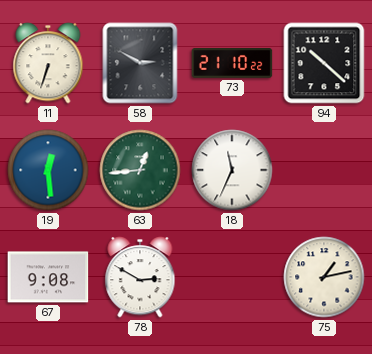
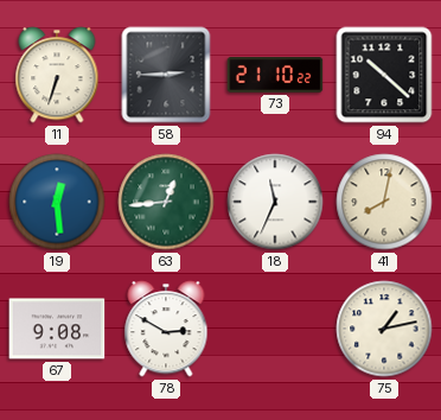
58: 2:50 -> 2:45 (166, 75)
41: none -> 8:02 (384, 202)
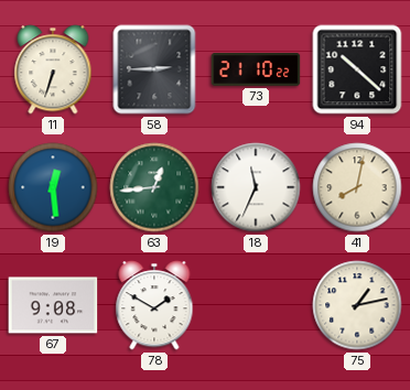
78: 2:50 -> 1:50 (154, 305)
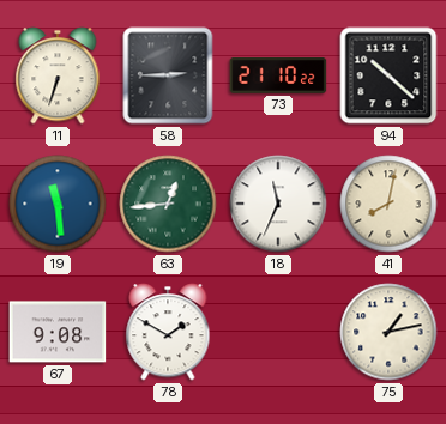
19: 12:29 -> 11:29 (58, 204)
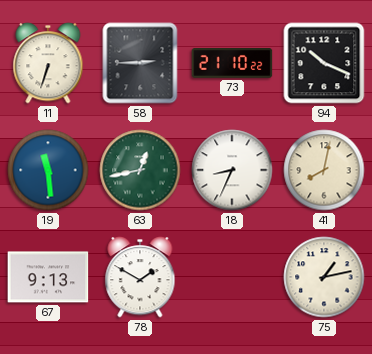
94: 10:22 -> 10:19 (324, 63)
63: 12:44 -> 12:43 (140, 170)
18: 11:34 -> 8:34 (232, 170)
67: 9:08 -> 9:13 (48, 277)
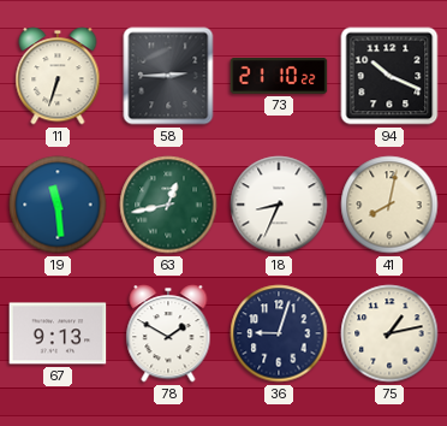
36: none -> 9:03 (279, 333)
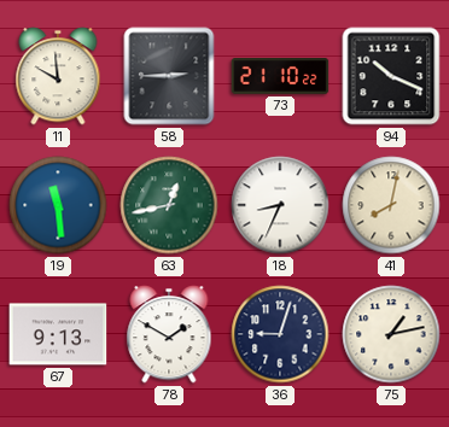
11: 6:33 -> 9:59 (58, 76)
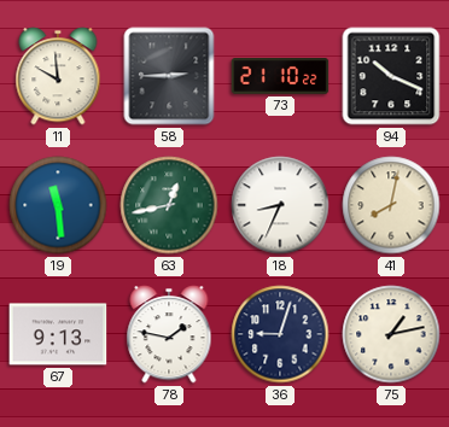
78: 1:50 -> 1:47 (169, 334)
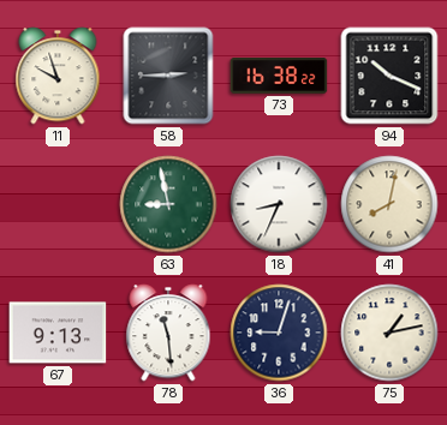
11: 9:59 -> 9:57 (58, 76)
73: 21:10 -> 16:38 (279, 77)
19: 11:29 -> none (58, 205)
63: 12:43 -> 8:58 (168, 204)
78: 1:47 -> 11:29 (168, 333)
